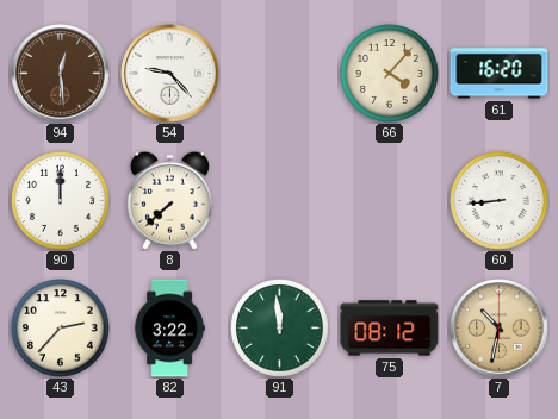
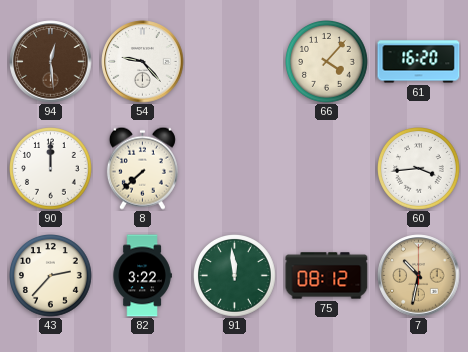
60: 8:44 -> 3:44 (419, 169)
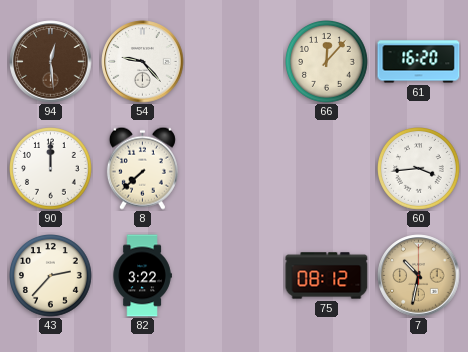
66: 4:07 -> 12:07 (327, 62)
91: 11:59 -> none (235, 276)
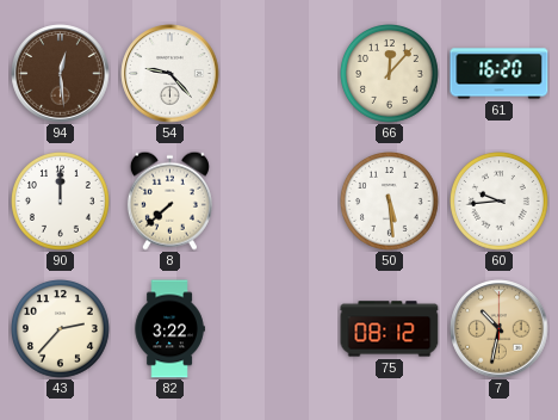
50: none -> 5:29 (390, 202)
60: 3:44 -> 9:44 (500, 202)
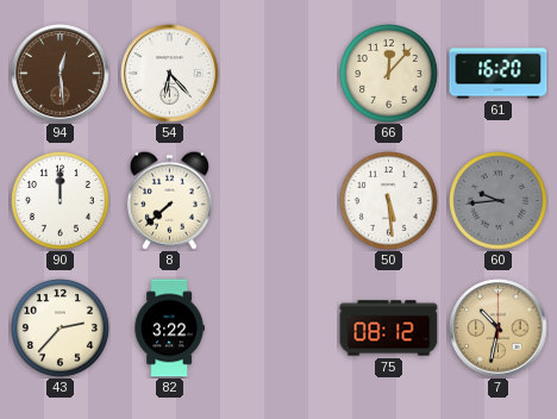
54: 9:23 -> 6:23 (170, 74)
60 dial: white -> grey (499, 201)
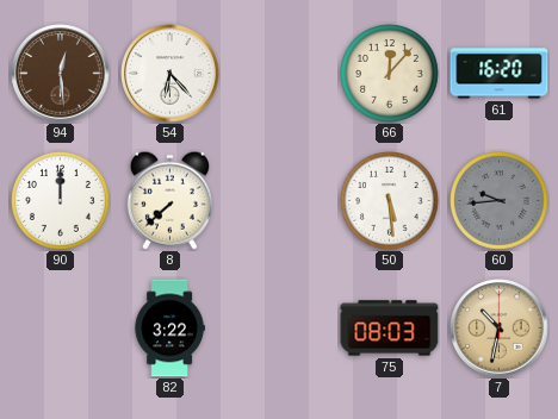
43: 2:37 -> none (61, 329)
75: 08:12 -> 08:03 (390, 329)
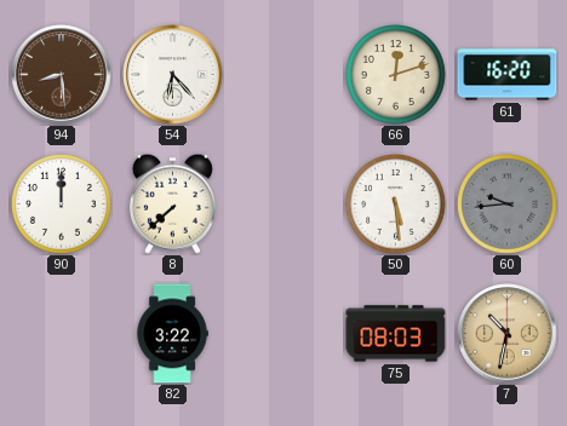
94: 12:29 -> 8:29 (62, 75)
66: 12:07 -> 12:12 (396, 75)
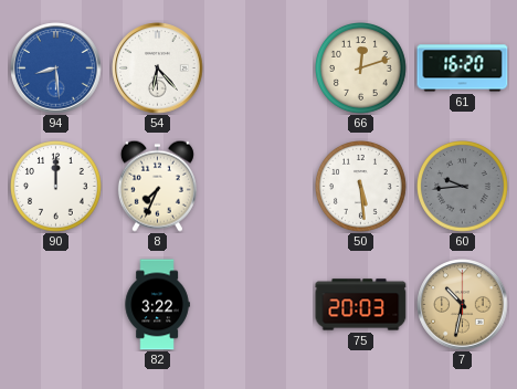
94 dial: brown -> blue (56, 69)
8: 7:38 -> 7:34 (157, 186)
75: 08:03 -> 20:03 (361, 305)
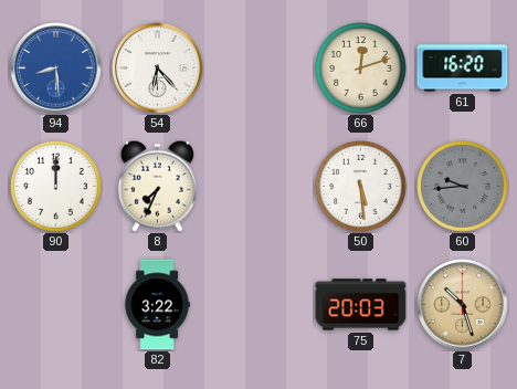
7: 10:32 -> 10:27 (463, 305)
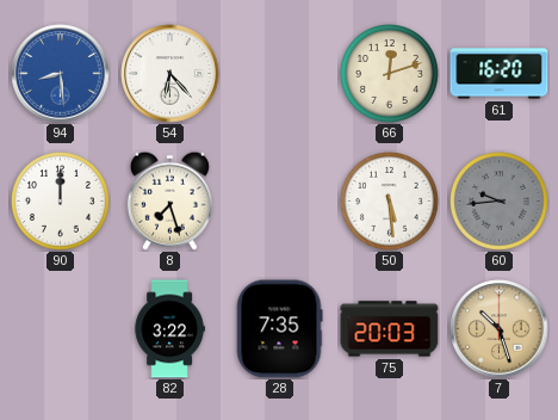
8: 7:34 -> 7:27 (169, 200)
28: none -> 7:35 (279, 329)
